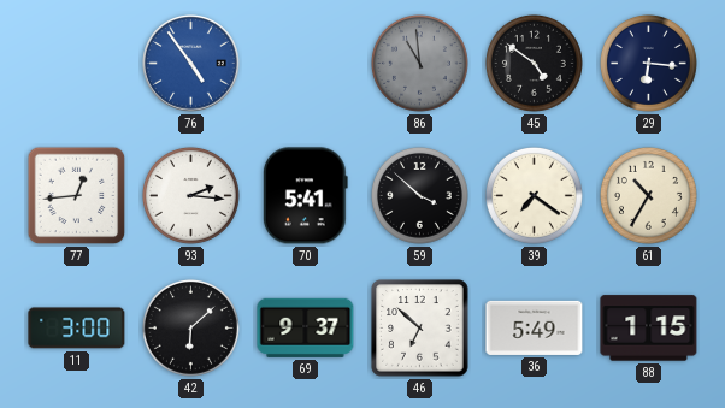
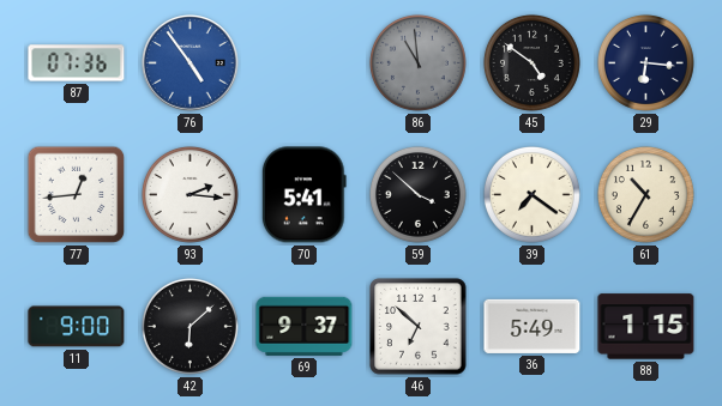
87: none -> 07:36 (77, 63)
11: 3:00 -> 9:00 (77, 327)
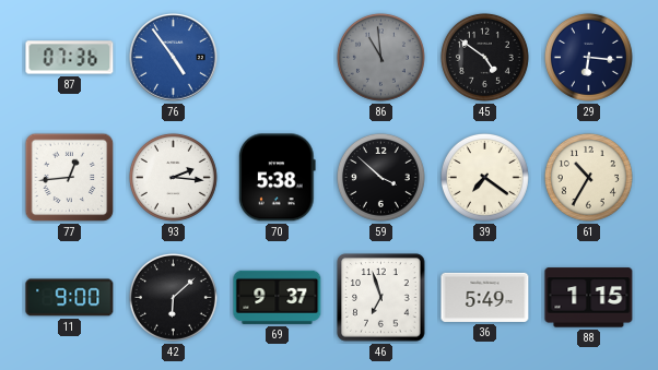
70: 5:41 -> 5:38 (277, 178)
46: 6:52 -> 6:57 (381, 298)
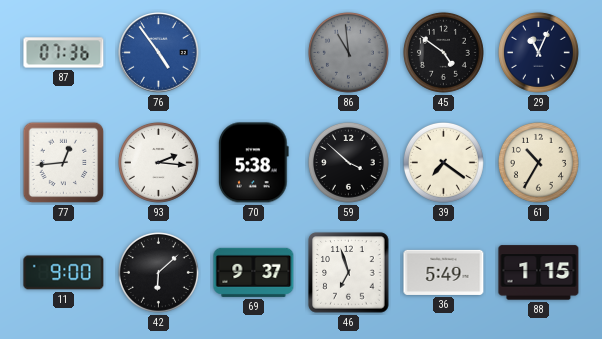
29: 6:16 -> 11:04 (538, 52)
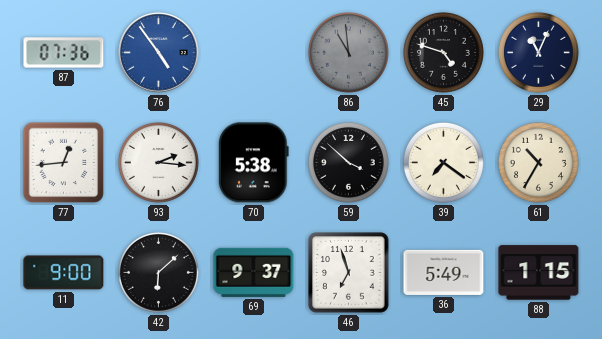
45: 4:51 -> 4:48 (443, 52)
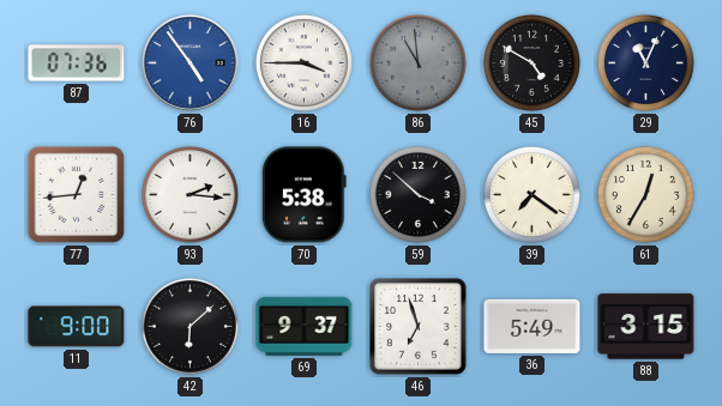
16: none -> 3:45 (303, 62)
45: 4:48 -> 4:50 (531, 62)
61: 10:35 -> 12:35 (645, 194)
88: 1:15 -> 3:15 (646, 327)
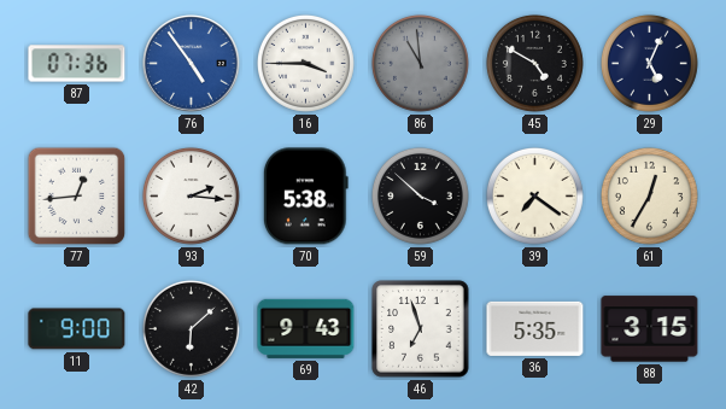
29: 11:04 -> 5:04 (649, 63)
69: 9:37 -> 9:43 (306, 328)
36: 5:49 -> 5:35 (535, 328)
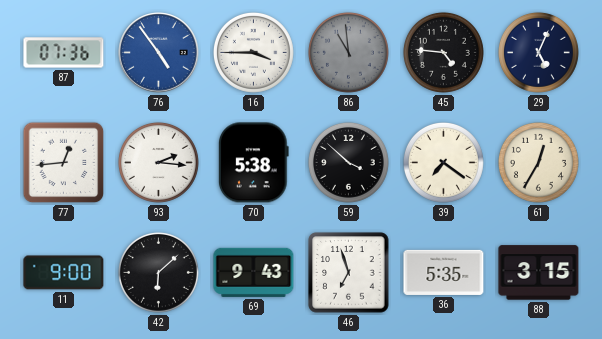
45: 4:50 -> 4:46 (443, 52)
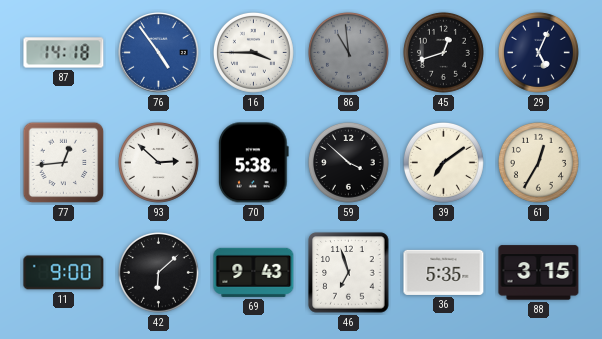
87: 07:36 -> 14:18 (64, 53)
45: 4:46 -> 12:42 (443, 52)
93: 2:16 -> 2:52 (158, 162)
39: 7:21 -> 7:09 (443, 162)
